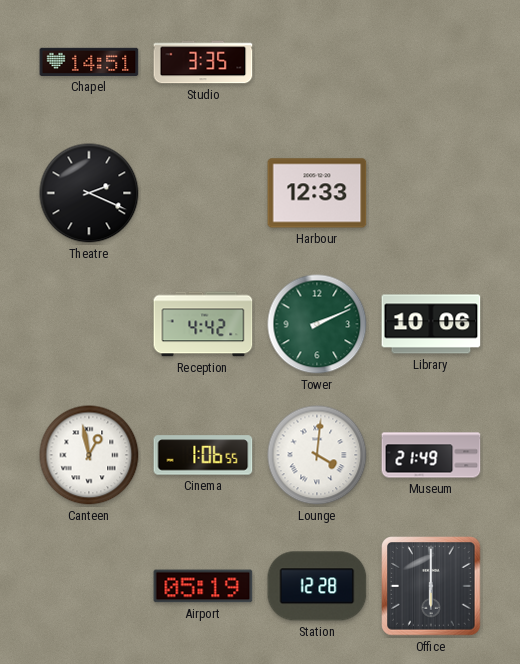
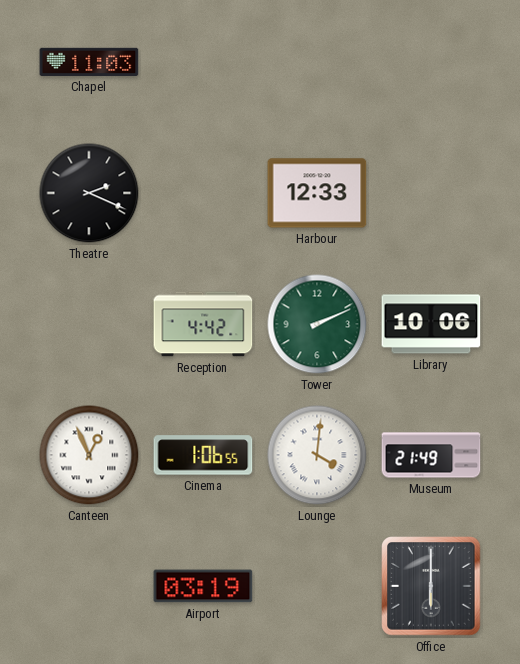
Chapel: 14:51 -> 11:03 (89, 62)
Studio: 3:35 -> none (203, 62)
Canteen: 12:58 -> 12:56 (89, 455)
Airport: 05:19 -> 03:19 (203, 586)
Station: 12:28 -> none (317, 586)
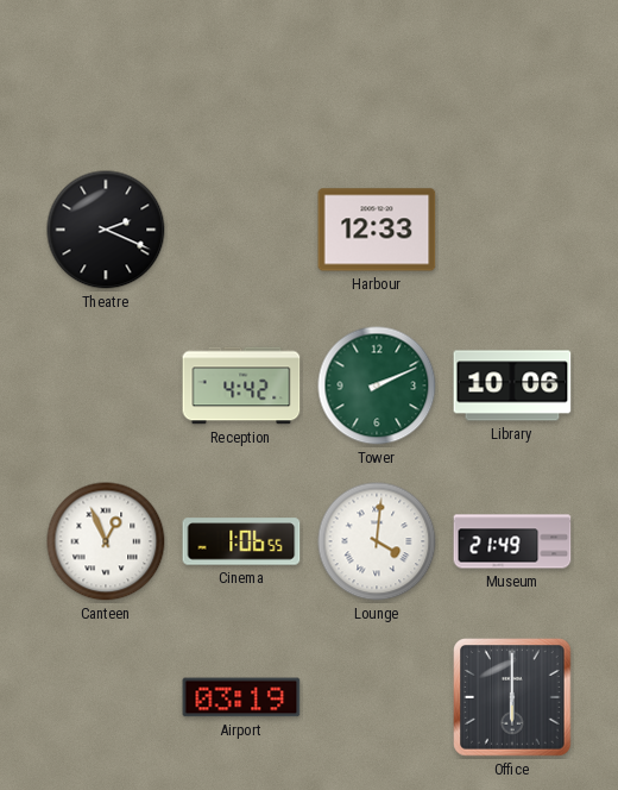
Chapel: 11:03 -> none (89, 62)
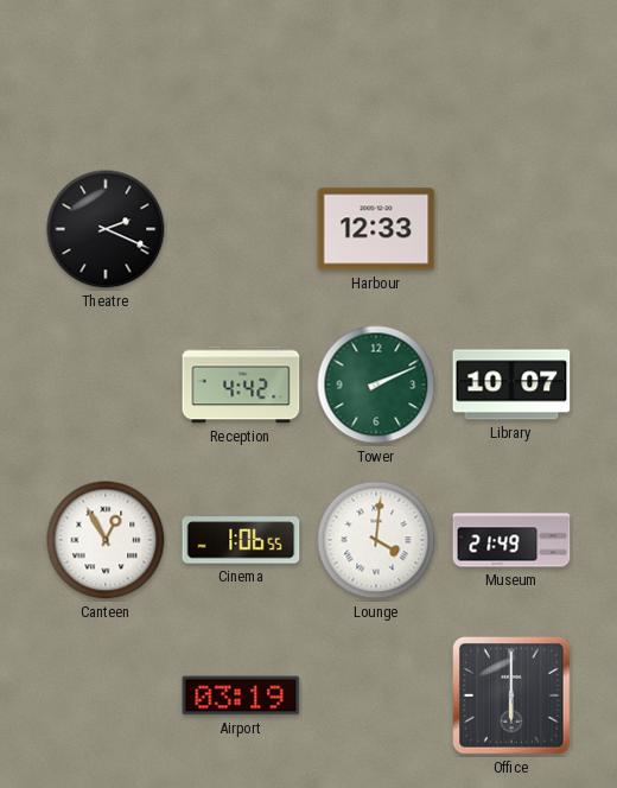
Library: 10:06 -> 10:07 (511, 385)
Canteen: 12:56 -> 12:55 (106, 540)
